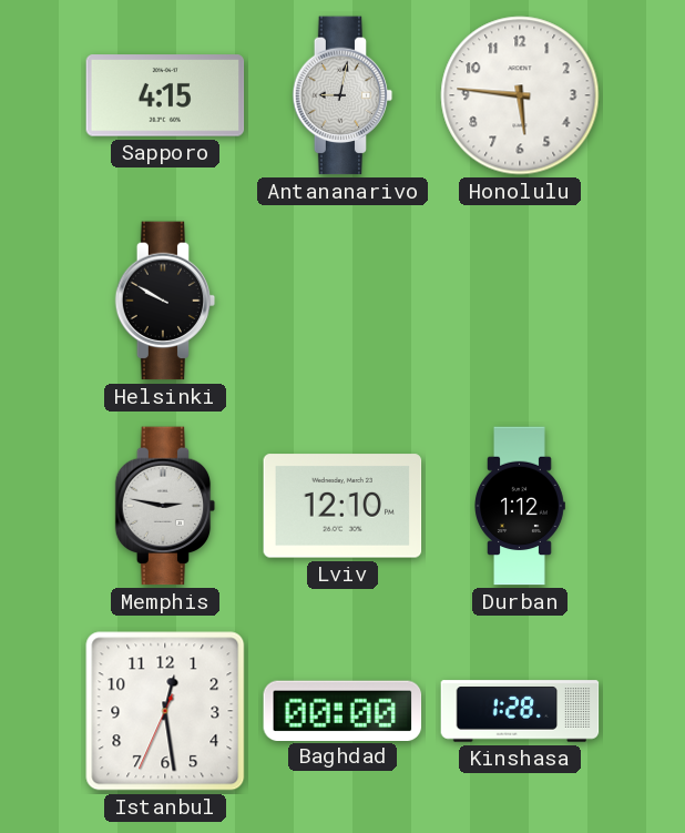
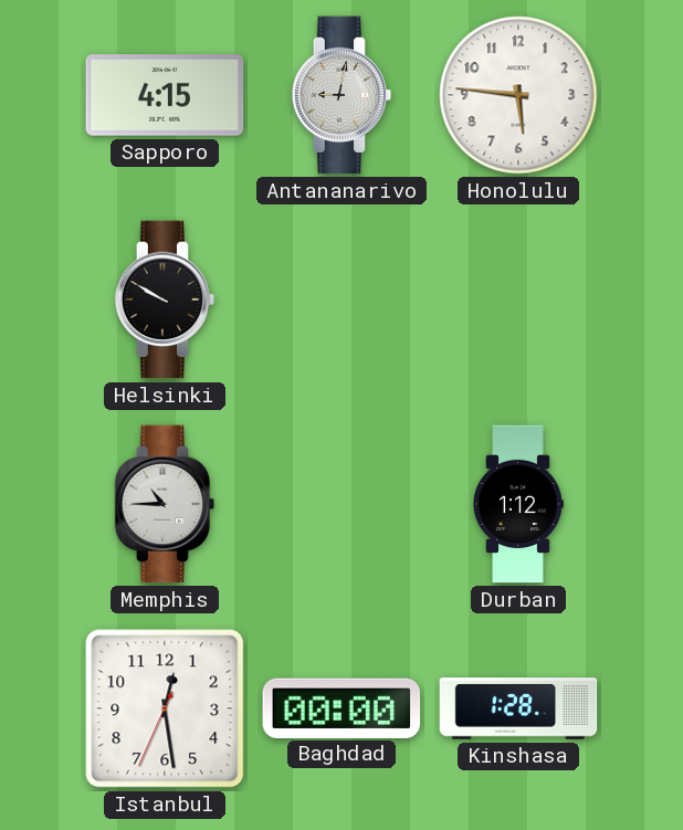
Memphis: 2:47 -> 10:45 (165, 504)
Lviv: 12:10 -> none (343, 506)
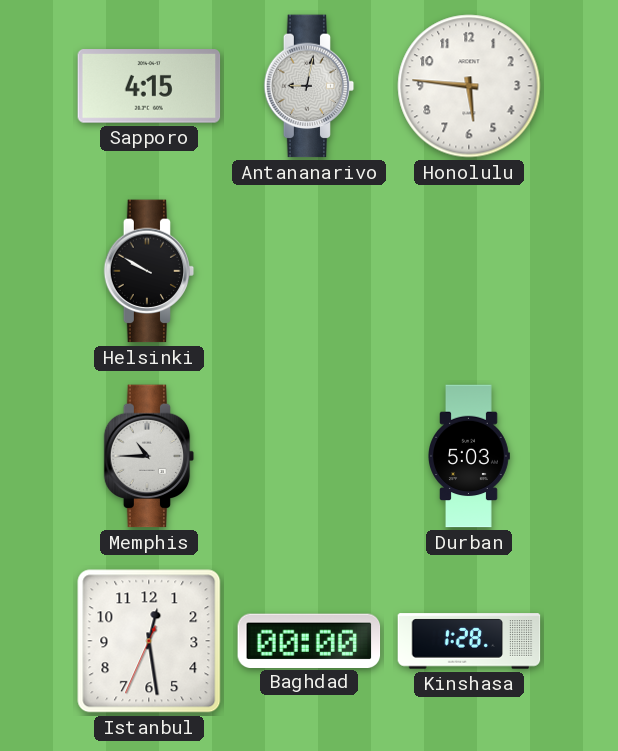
Durban: 1:12 -> 5:03 (469, 456)
